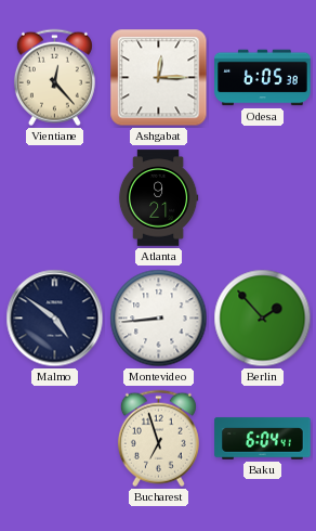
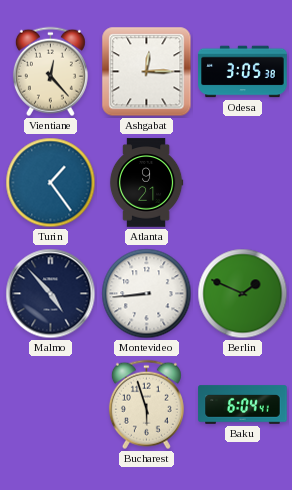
Odesa: 6:05 -> 3:05 (243, 72)
Turin: none -> 1:24 (51, 183)
Malmo: 4:51 -> 4:53 (51, 294)
Berlin: 1:53 -> 1:49 (243, 294)
Bucharest: 6:57 -> 5:57 (146, 405)
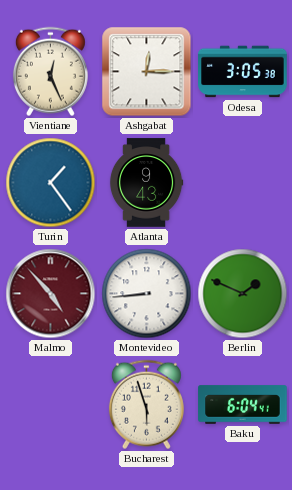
Vientiane: 12:23 -> 12:26 (50, 72)
Atlanta: 9:21 -> 9:43 (146, 183)
Malmo dial: navy -> burgundy (51, 294)
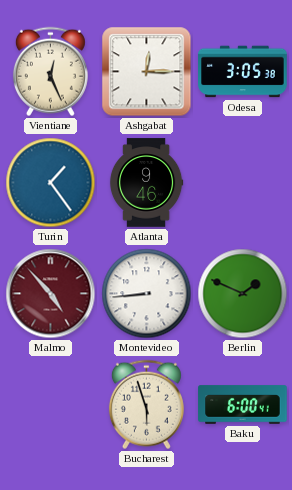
Atlanta: 9:43 -> 9:46 (146, 183)
Baku: 6:04 -> 6:00 (243, 405)
